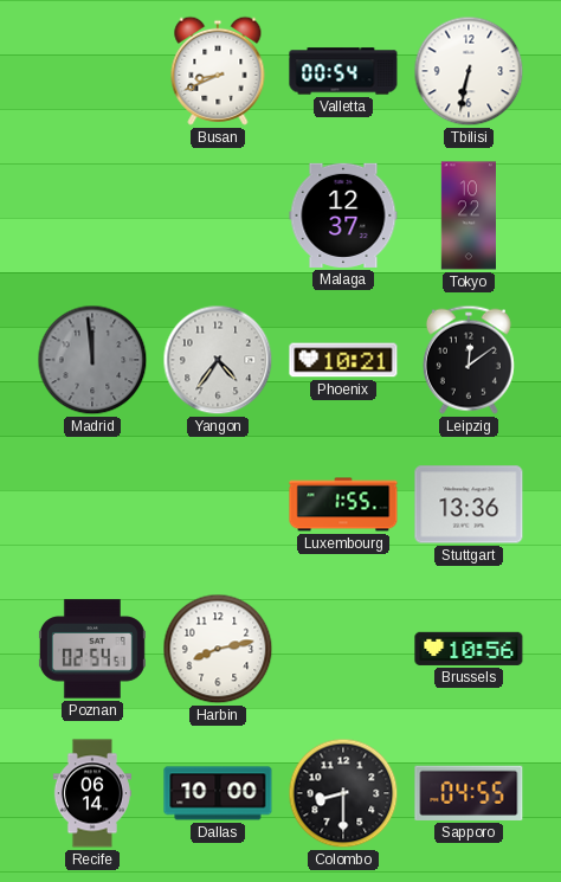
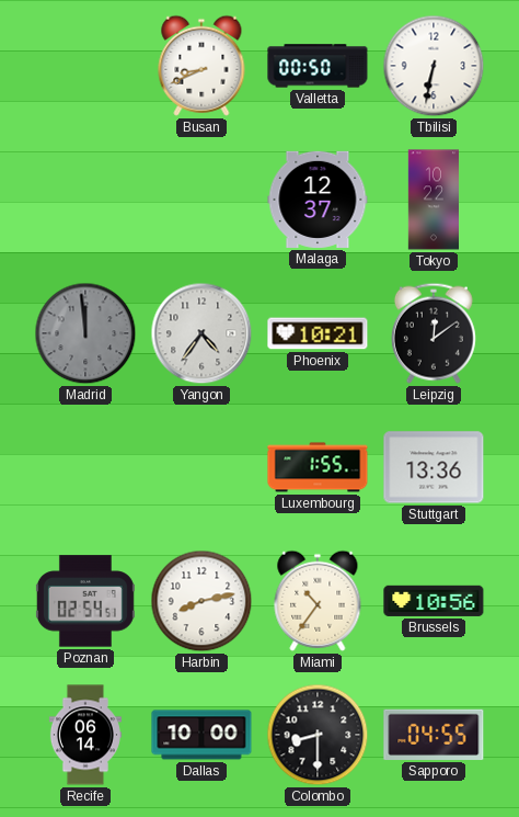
Valletta: 00:54 -> 00:50 (318, 66)
Miami: none -> 10:36 (318, 601)
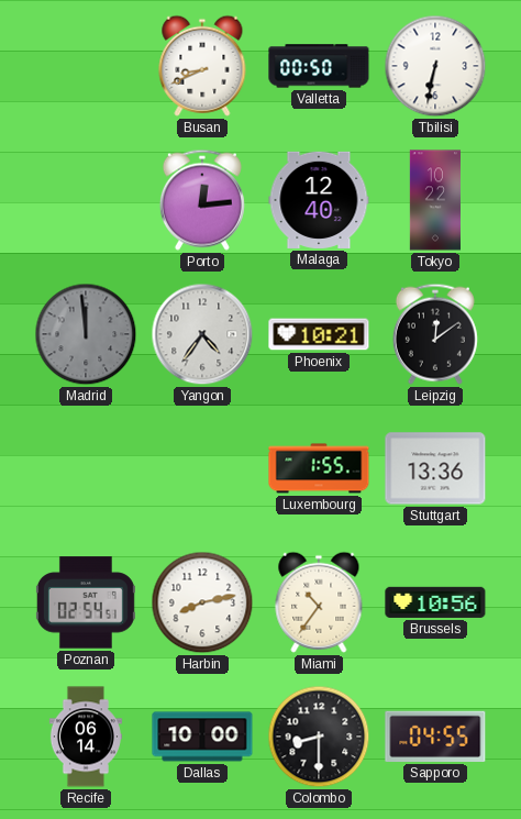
Porto: none -> 12:14 (202, 200)
Malaga: 12:37 -> 12:40 (319, 200)
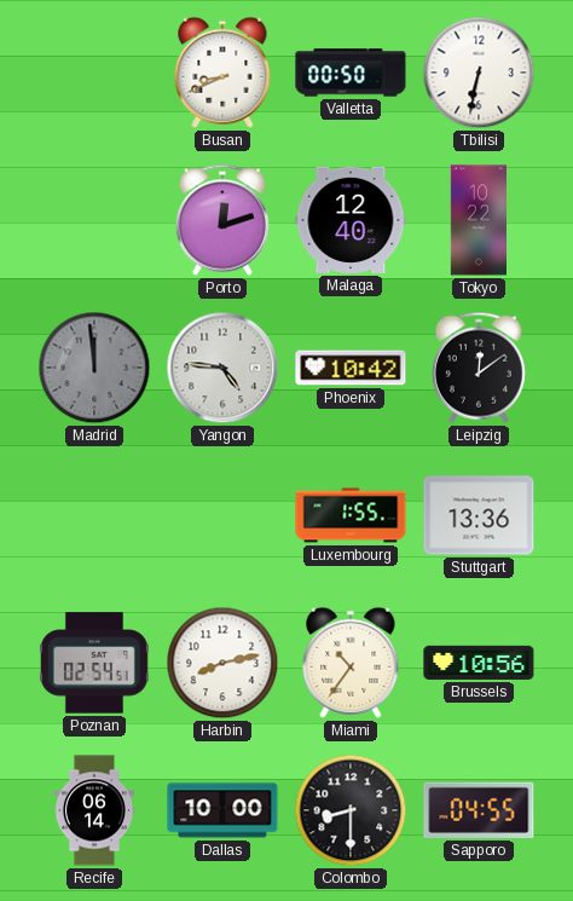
Porto: 12:14 -> 12:12 (222, 220)
Yangon: 4:36 -> 4:46 (222, 368)
Phoenix: 10:21 -> 10:42 (351, 368)
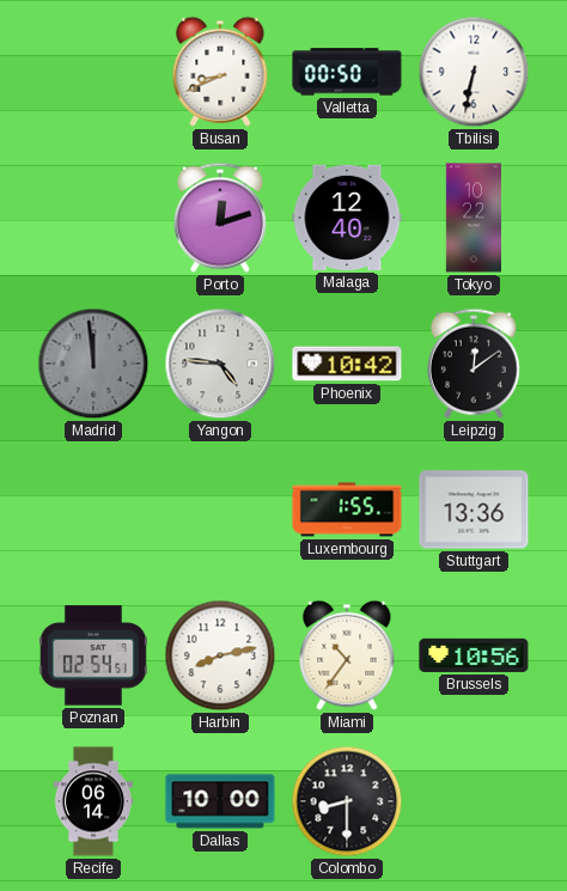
Sapporo: 04:55 -> none (479, 810)
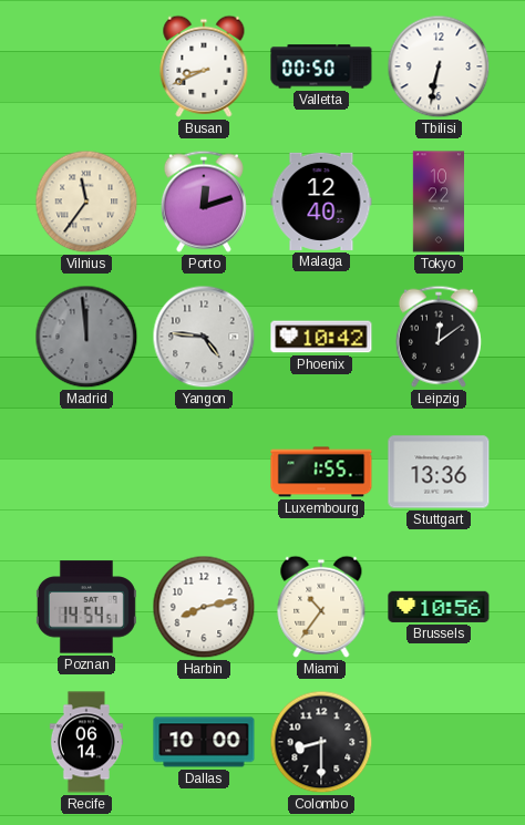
Vilnius: none -> 11:36 (86, 202)
Poznan: 02:54 -> 14:54 (86, 607)
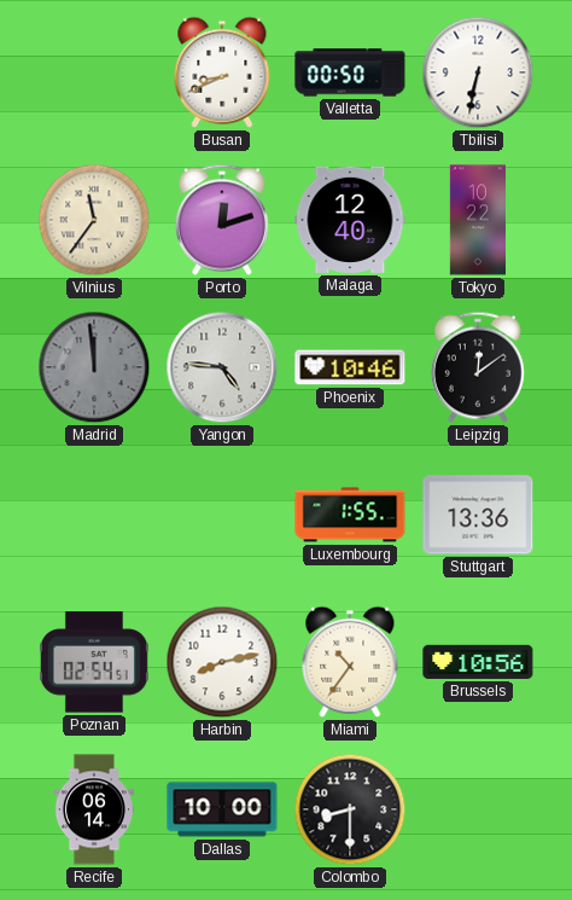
Phoenix: 10:42 -> 10:46 (350, 367)
Poznan: 14:54 -> 02:54 (94, 662)
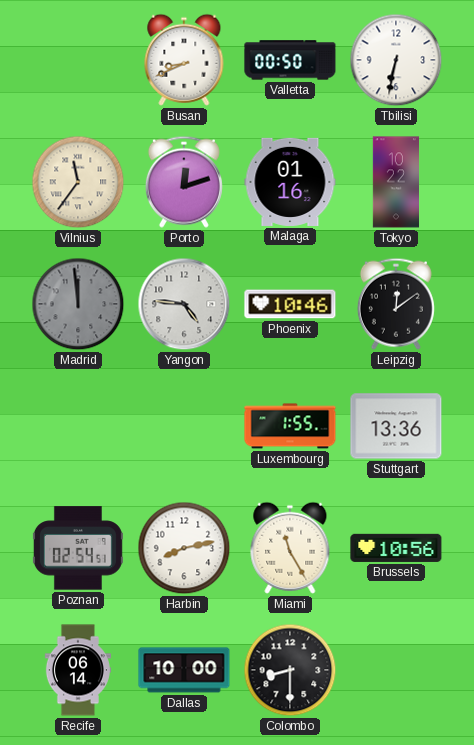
Malaga: 12:40 -> 01:16 (290, 182)
Miami: 10:36 -> 11:25 (290, 548)
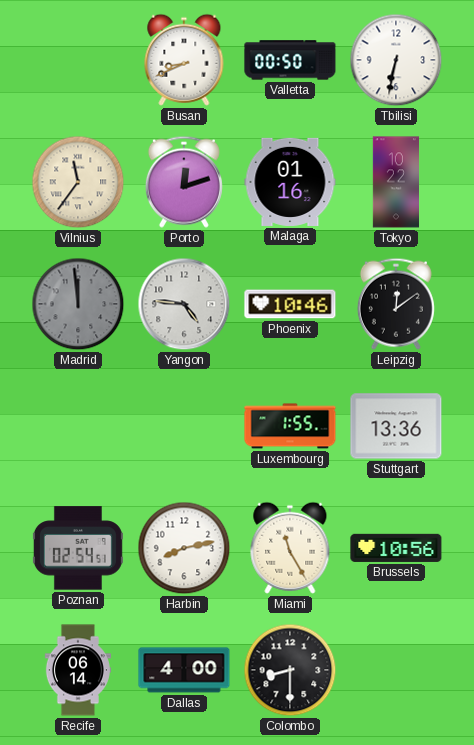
Dallas: 10:00 -> 4:00 (184, 670)
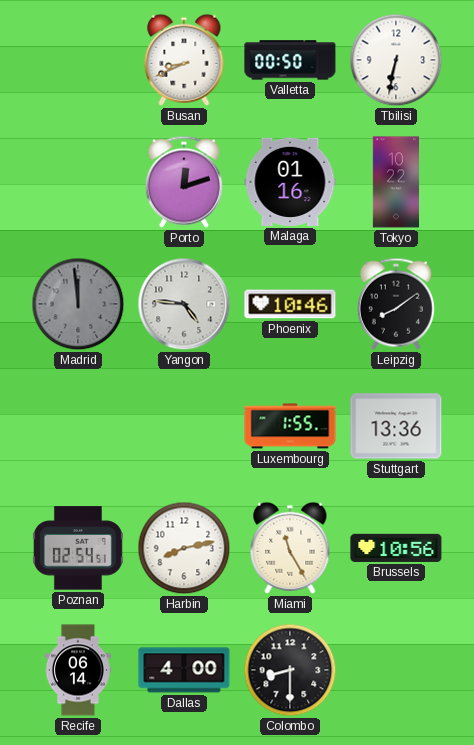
Vilnius: 11:36 -> none (78, 182)
Leipzig: 12:09 -> 8:09 (396, 304)
